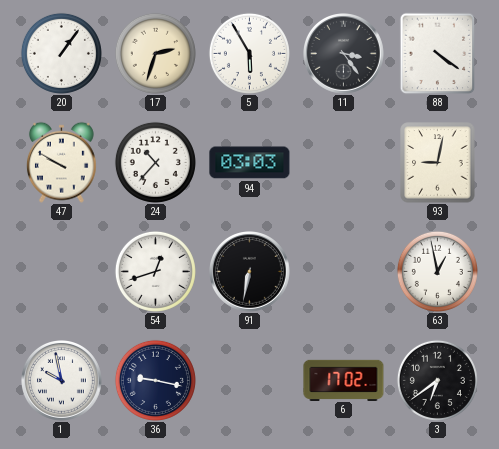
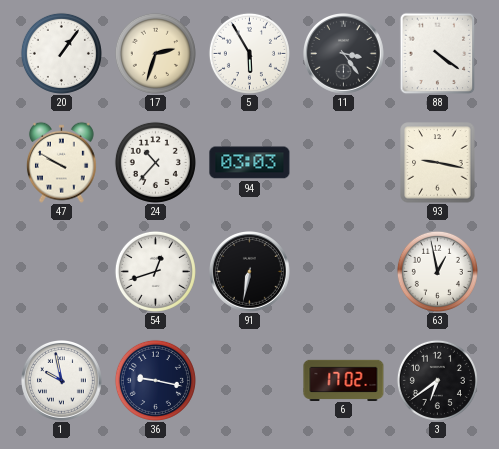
93: 9:02 -> 9:17 (438, 163)
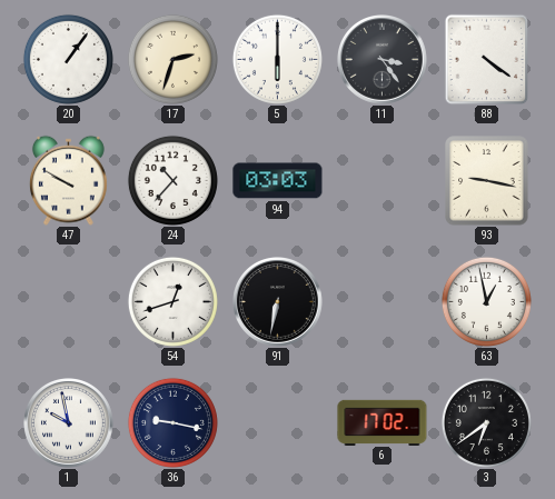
5: 5:55 -> 6:00 (277, 59)
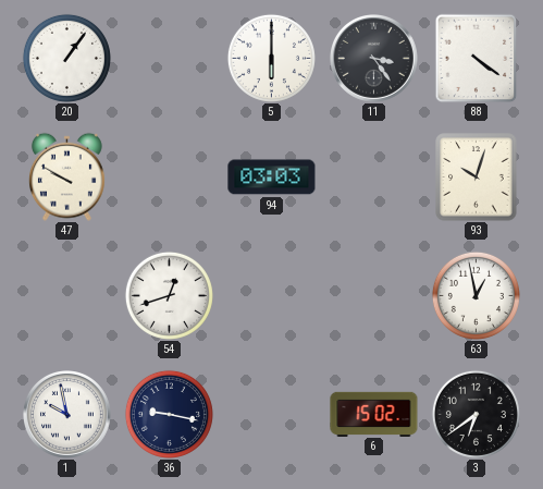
17: 2:33 -> none (172, 59)
24: 10:37 -> none (172, 180)
93: 9:17 -> 10:03 (477, 178)
91: 6:32 -> none (278, 302)
6: 17:02 -> 15:02 (374, 414)
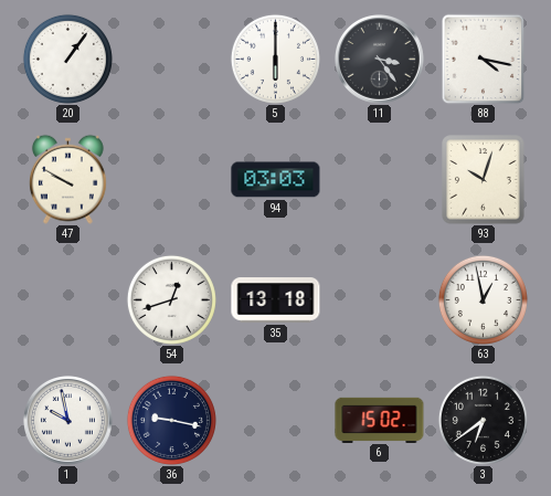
88: 4:21 -> 4:17 (484, 59)
35: none -> 13:18 (276, 300)
